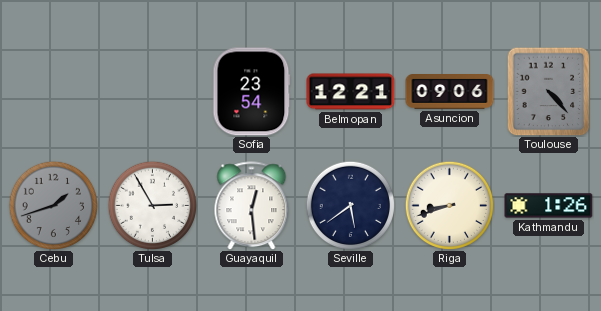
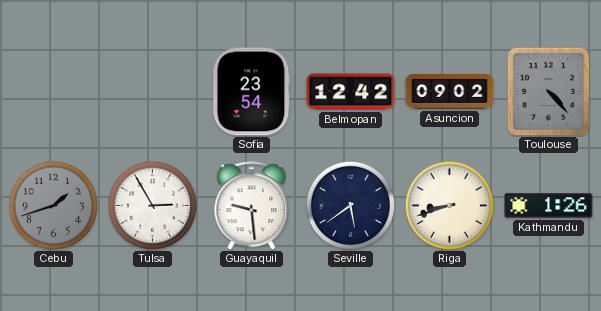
Belmopan: 12:21 -> 12:42 (351, 92)
Asuncion: 09:06 -> 09:02 (450, 92)
Guayaquil: 12:29 -> 9:29 (252, 206)
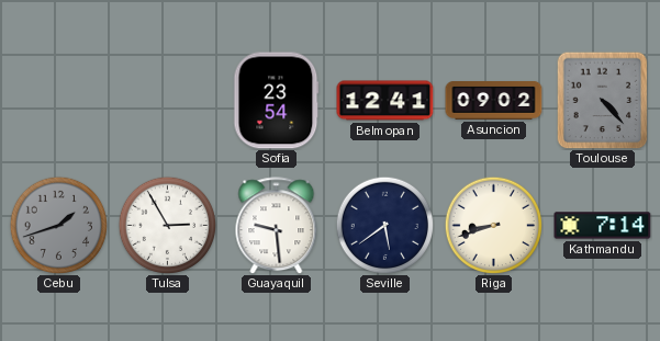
Belmopan: 12:42 -> 12:41 (385, 101)
Kathmandu: 1:26 -> 7:14 (603, 226)
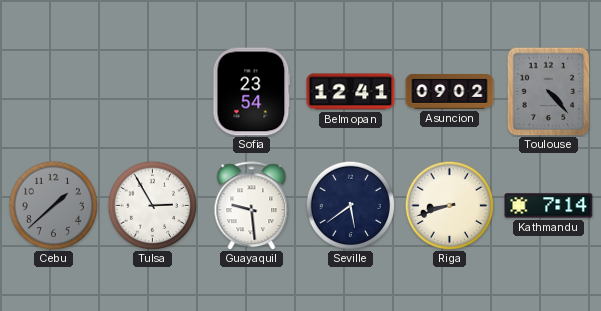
Cebu: 1:42 -> 1:38 (53, 205)
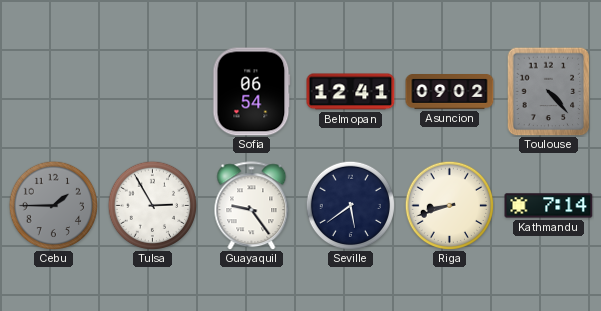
Sofia: 23:54 -> 06:54 (252, 92)
Cebu: 1:38 -> 1:45 (53, 205)
Guayaquil: 9:29 -> 9:24 (252, 206)
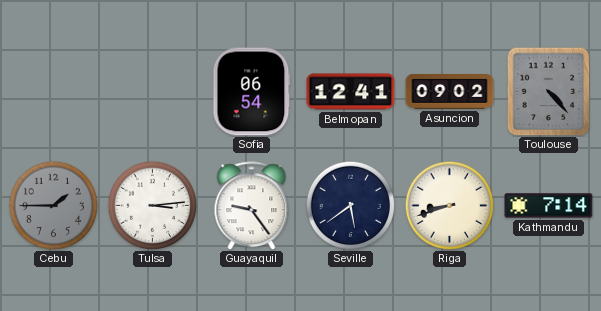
Tulsa: 2:55 -> 3:14 (152, 205)
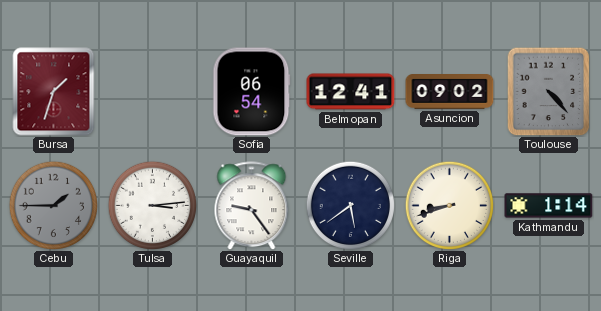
Bursa: none -> 1:33 (54, 92)
Kathmandu: 7:14 -> 1:14 (549, 206)
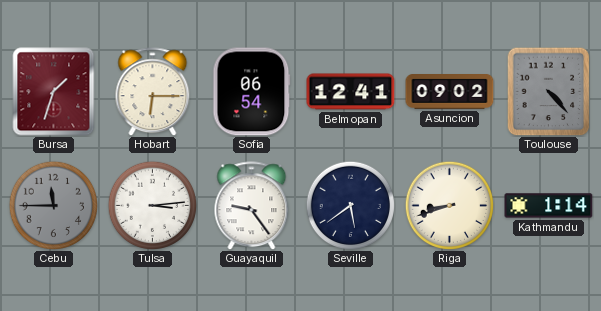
Hobart: none -> 6:15 (153, 92)
Cebu: 1:45 -> 11:45 (53, 205)
